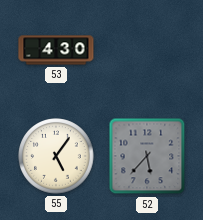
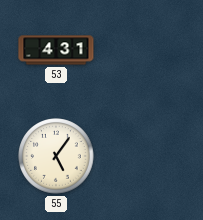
53: 4:30 -> 4:31 (56, 50)
52: 5:37 -> none (147, 156)
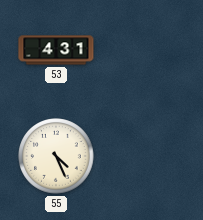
55: 5:06 -> 4:26 (56, 156)
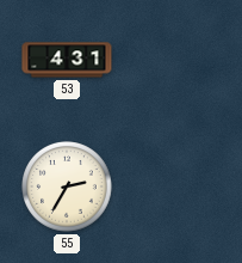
55: 4:26 -> 2:35 (67, 186)
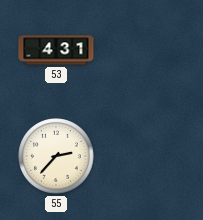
55: 2:35 -> 2:37 (56, 156)
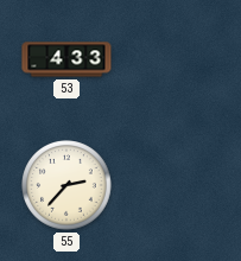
53: 4:31 -> 4:33 (66, 59)
